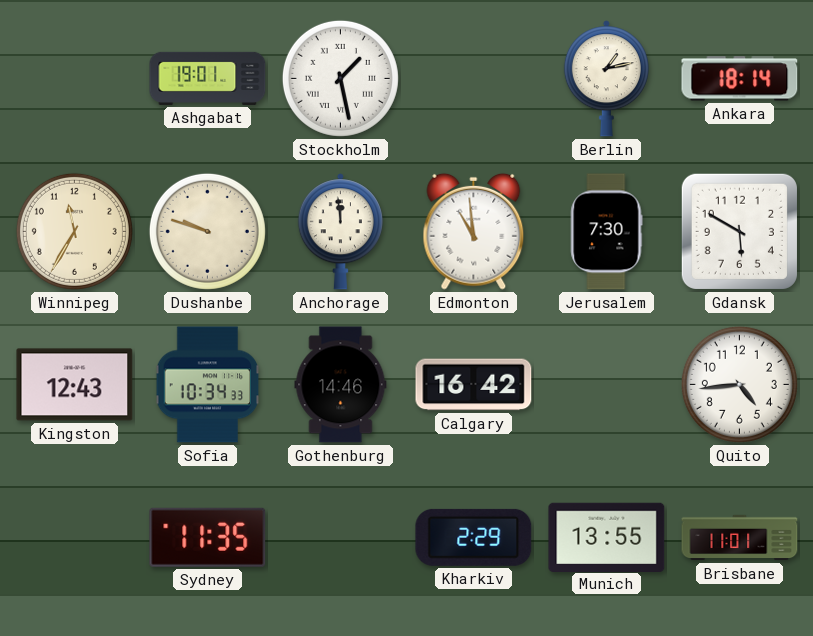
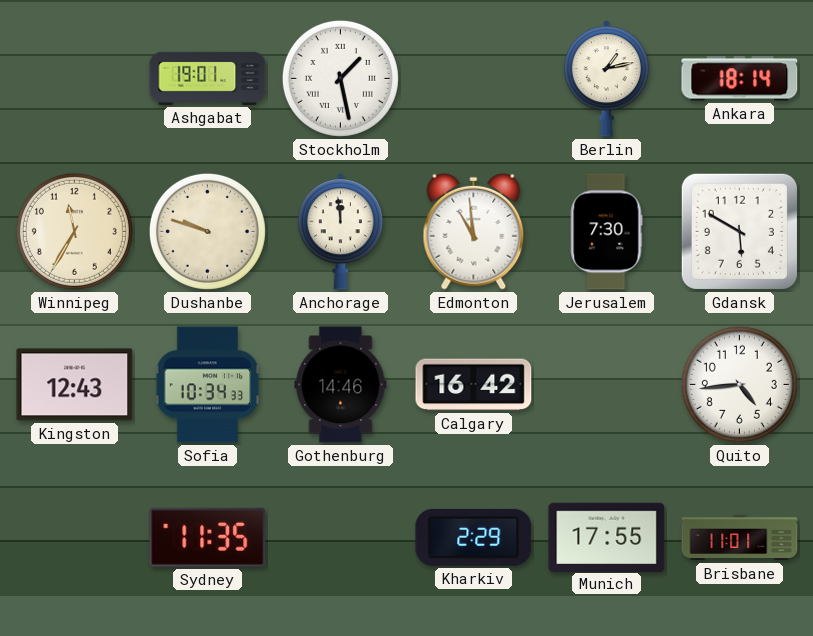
Munich: 13:55 -> 17:55 (607, 537)
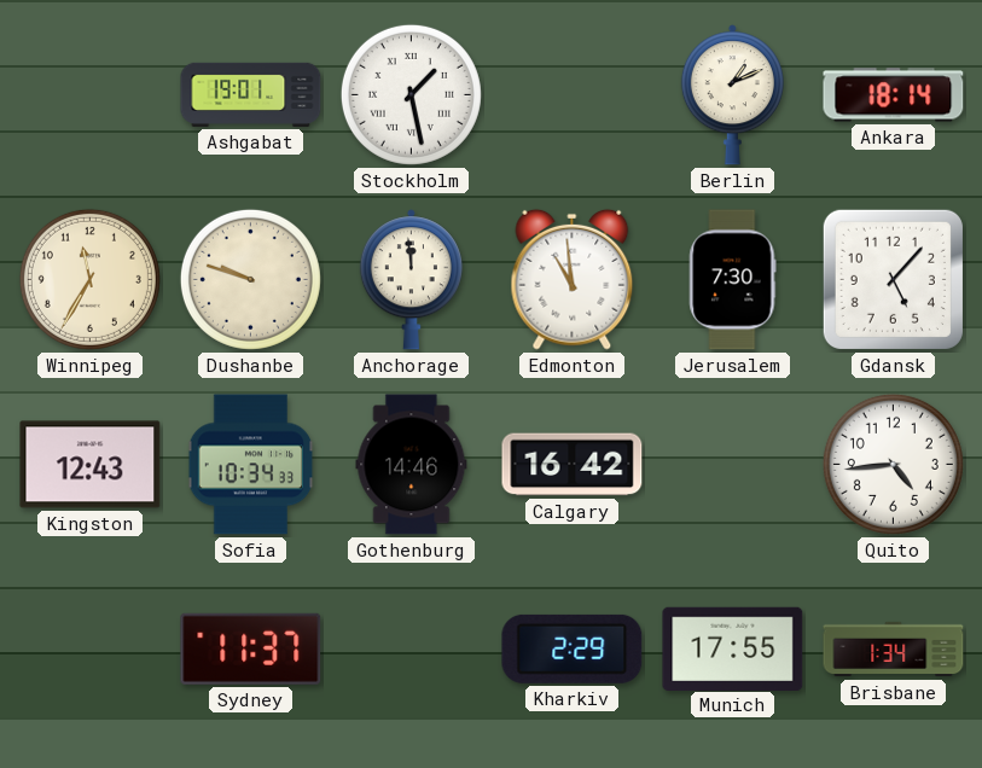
Berlin: 1:13 -> 1:11 (732, 95)
Gdansk: 5:50 -> 5:07 (893, 279)
Sydney: 11:35 -> 11:37 (251, 648)
Brisbane: 11:01 -> 1:34 (894, 650)
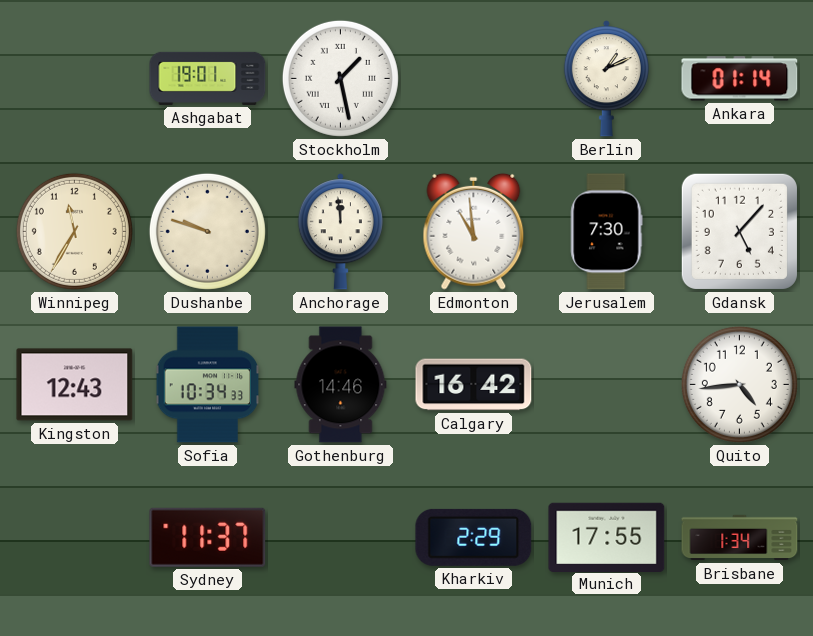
Ankara: 18:14 -> 01:14 (740, 79)
